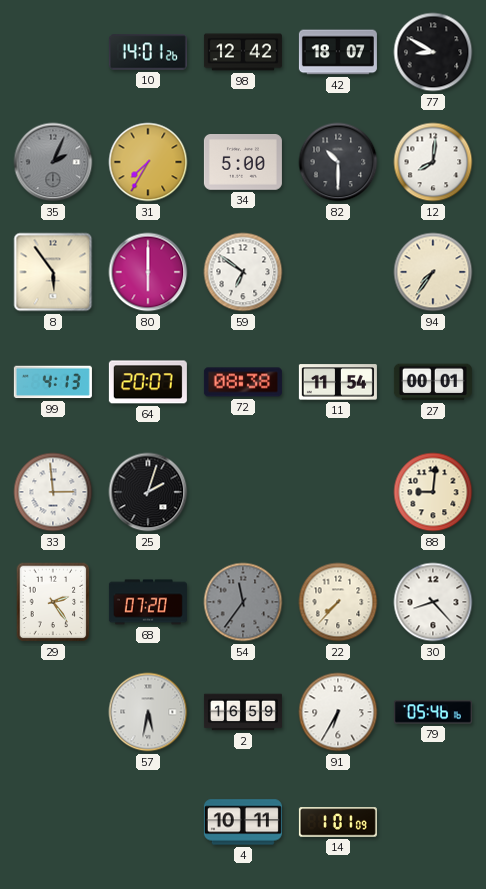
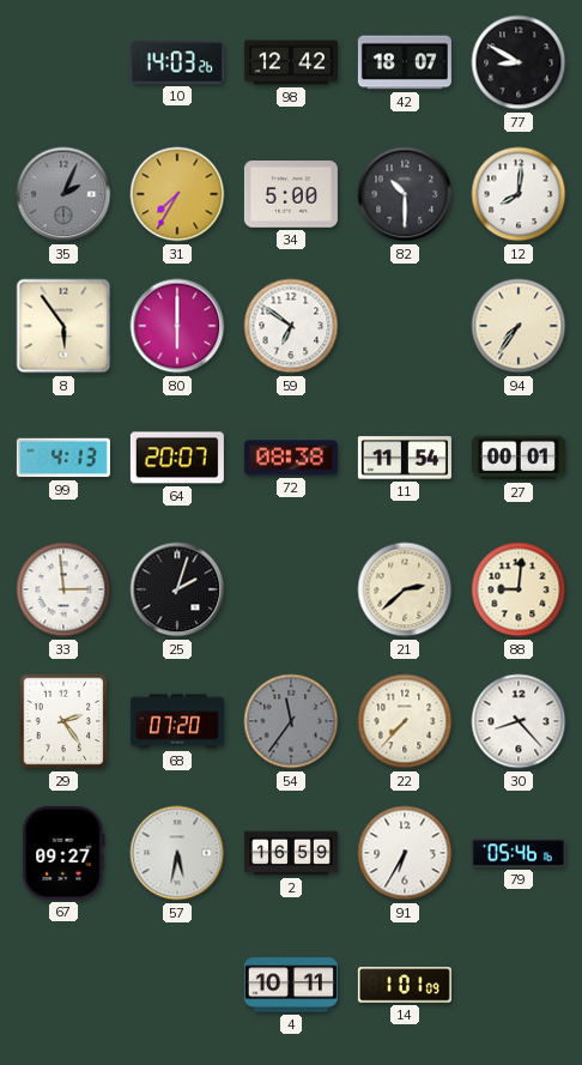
10: 14:01 -> 14:03 (177, 62)
21: none -> 2:38 (405, 589)
67: none -> 09:27 (63, 853)
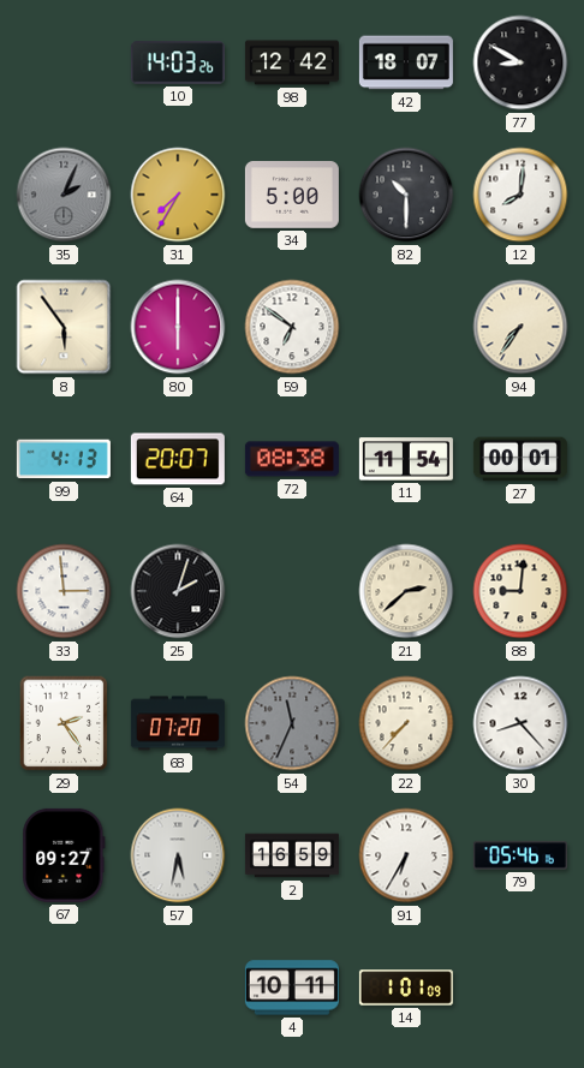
54: 11:36 -> 11:34 (292, 723)
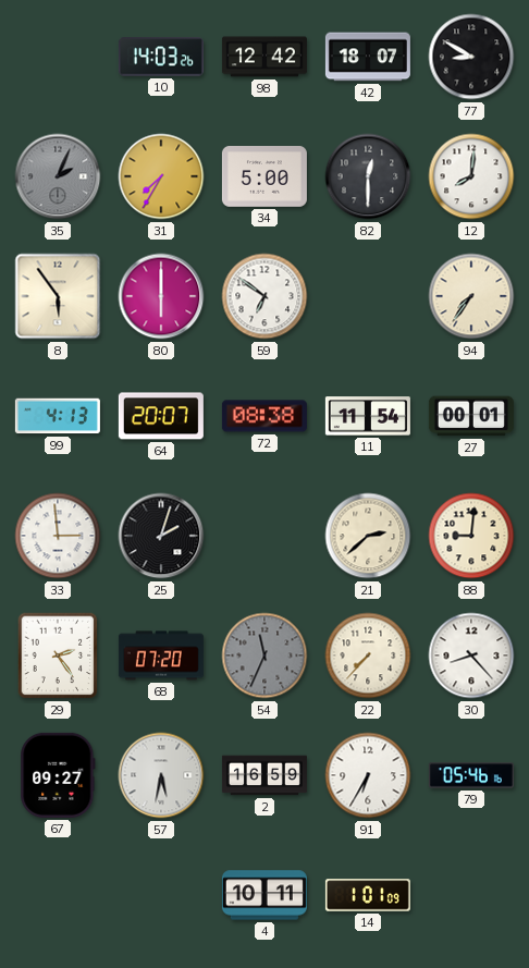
82: 10:30 -> 12:30 (368, 176)
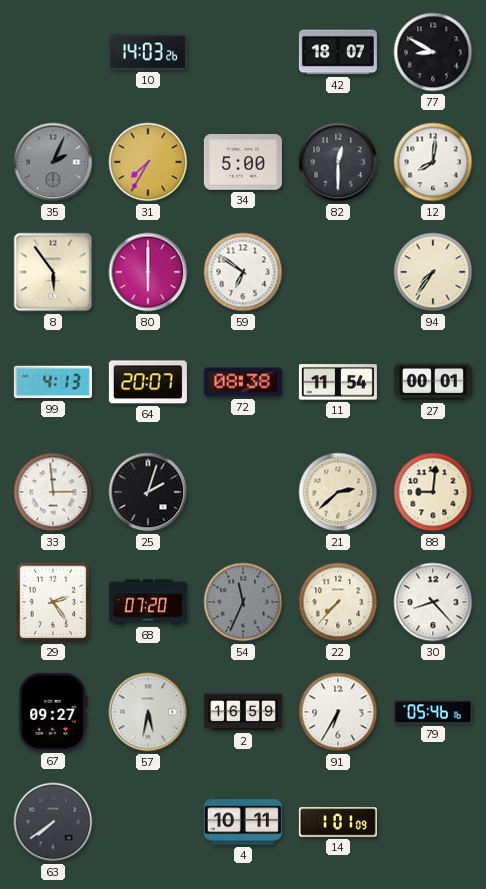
98: 12:42 -> none (264, 57)
63: none -> 7:39 (53, 822)
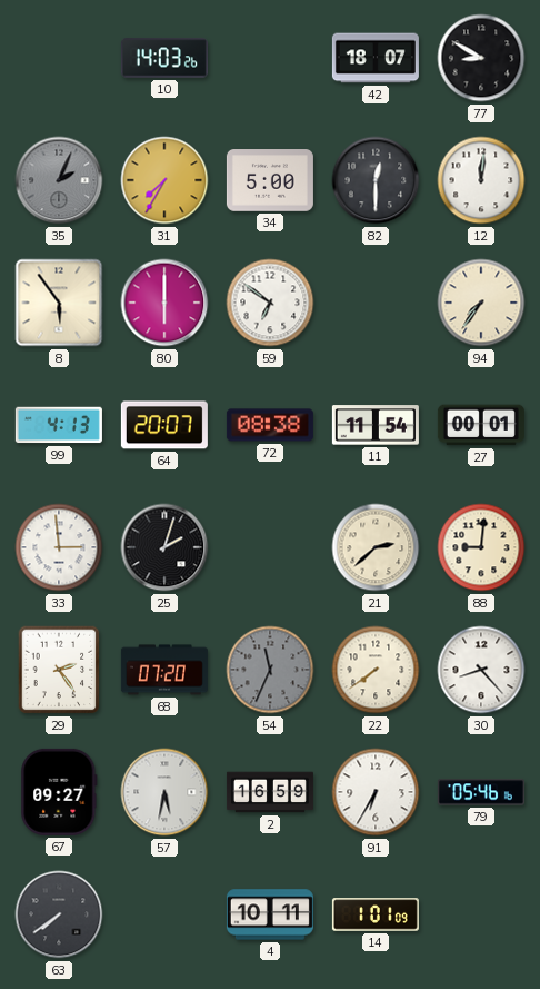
12: 8:01 -> 12:01 (481, 180)
22: 7:37 -> 7:39 (376, 670)
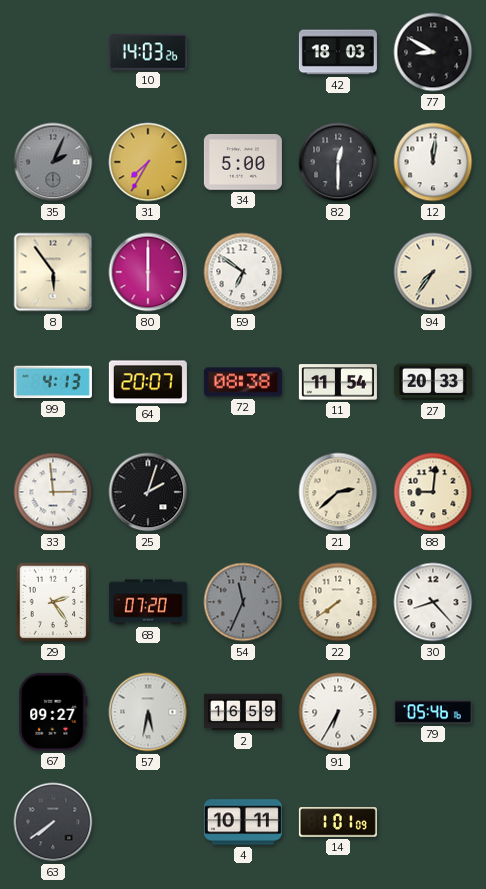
42: 18:07 -> 18:03 (338, 52)
27: 00:01 -> 20:33 (433, 382)
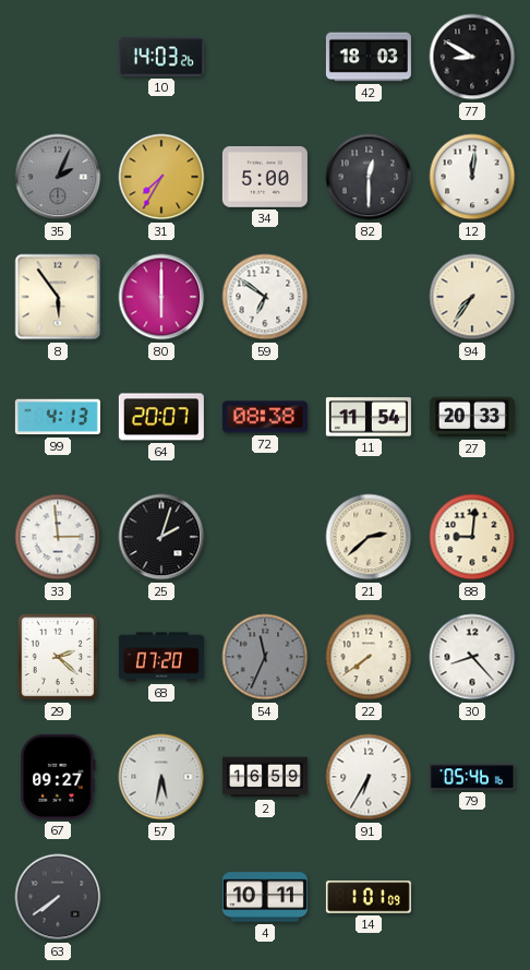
29: 2:24 -> 2:22 (58, 657)
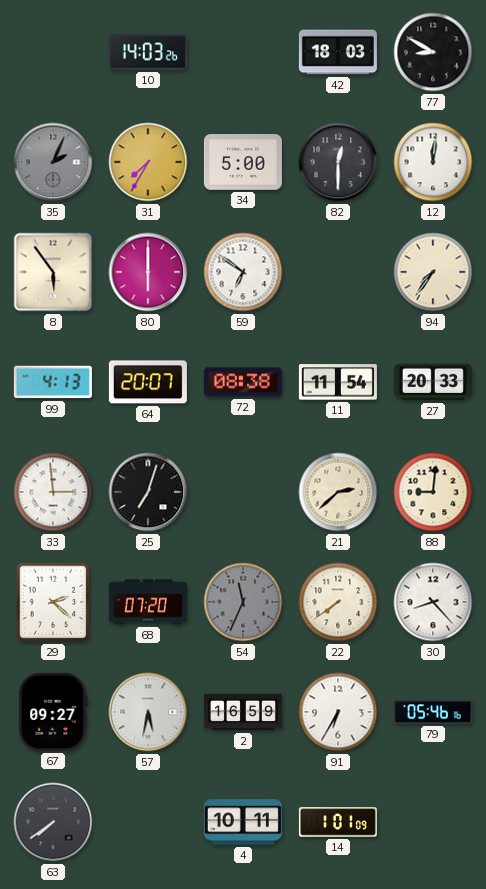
25: 2:03 -> 7:03 (148, 492)
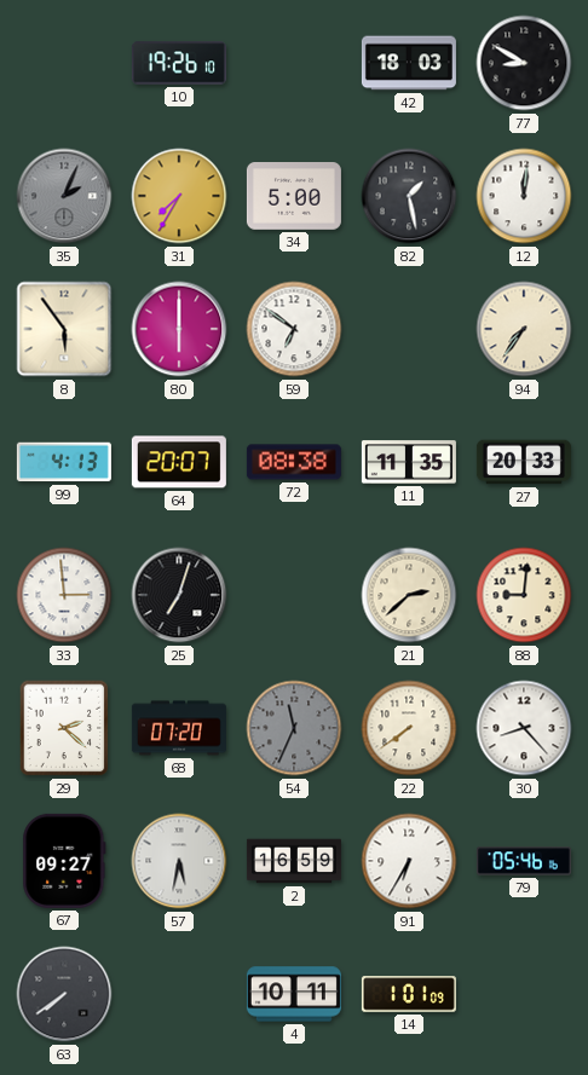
10: 14:03 -> 19:26 (179, 63)
82: 12:30 -> 1:28 (409, 196)
11: 11:54 -> 11:35 (409, 462)
